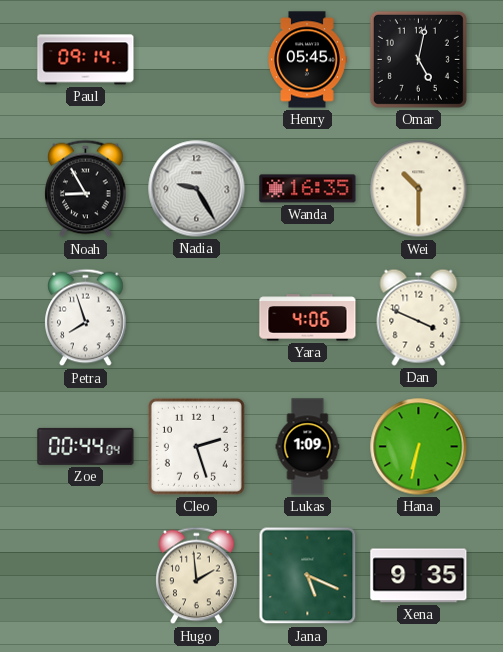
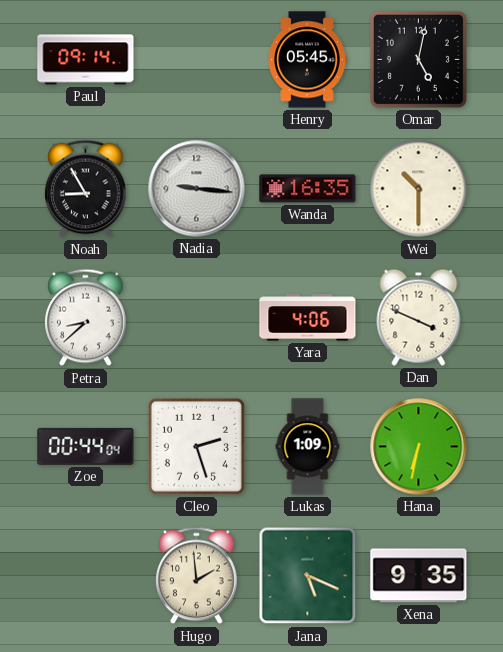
Nadia: 9:25 -> 9:16 (197, 189)
Petra: 7:57 -> 8:38 (86, 318)
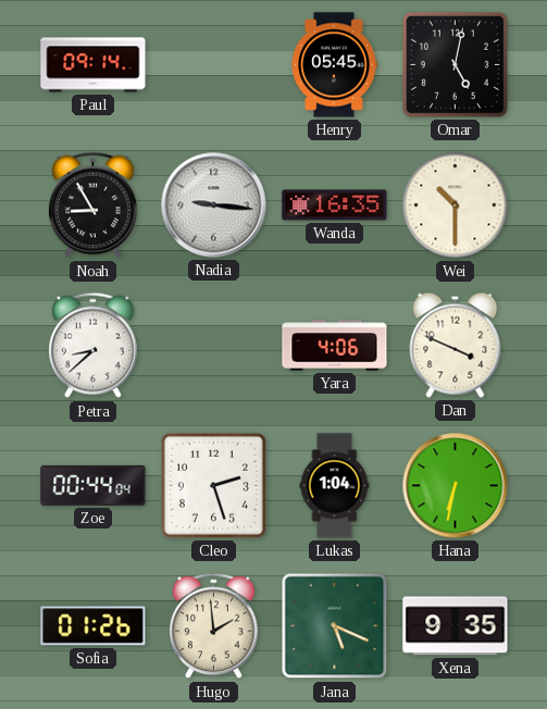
Lukas: 1:09 -> 1:04 (335, 486)
Sofia: none -> 01:26 (94, 626)
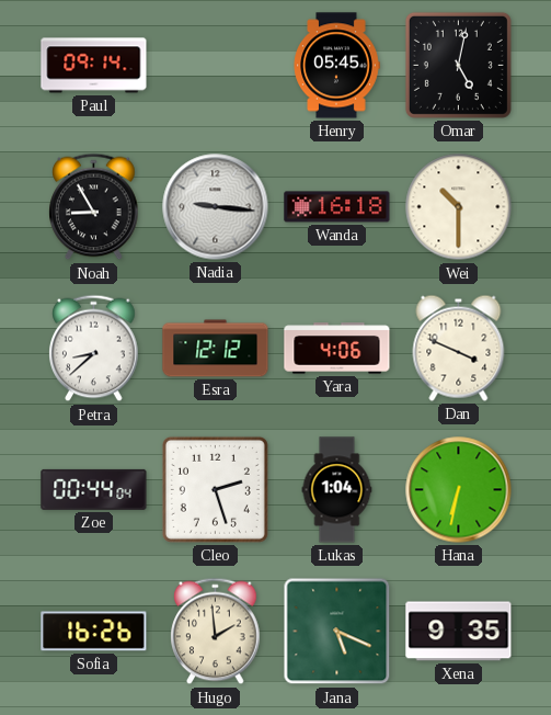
Wanda: 16:35 -> 16:18 (337, 207)
Esra: none -> 12:12 (216, 349)
Sofia: 01:26 -> 16:26 (94, 632)
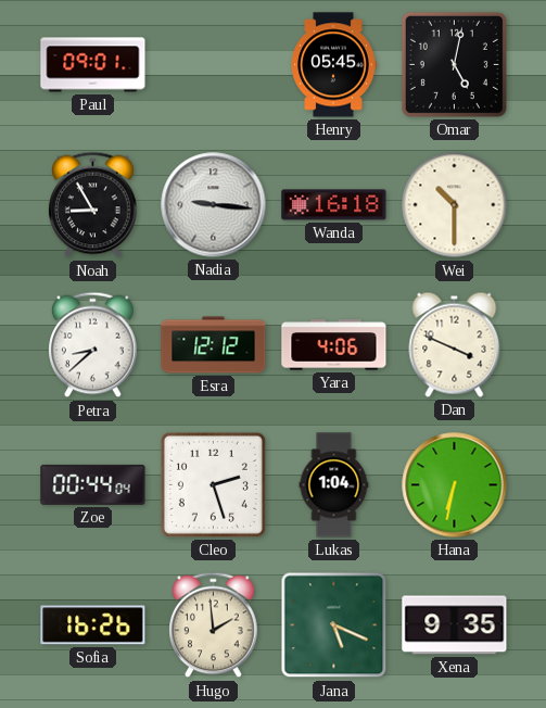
Paul: 09:14 -> 09:01 (93, 65)
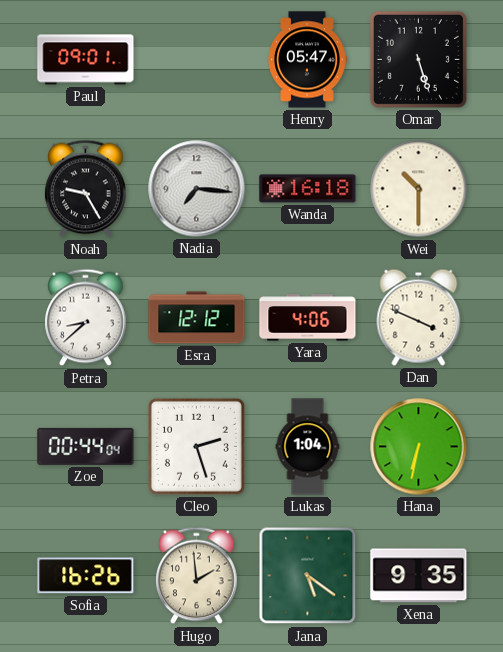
Henry: 05:45 -> 05:47 (307, 60)
Omar: 5:02 -> 5:27 (418, 59)
Noah: 8:55 -> 9:25 (86, 189)
Nadia: 9:16 -> 7:16 (197, 189)
Jana: 5:19 -> 5:21 (308, 576)
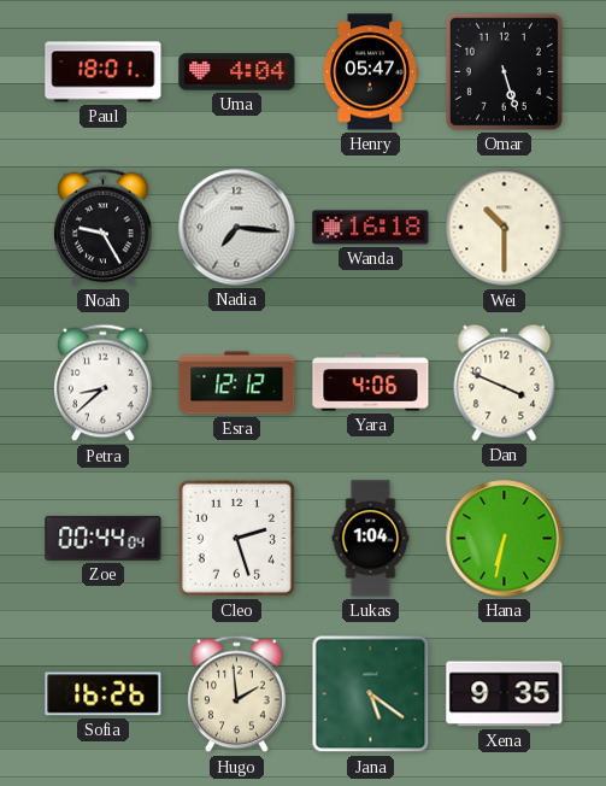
Paul: 09:01 -> 18:01 (104, 72)
Uma: none -> 4:04 (237, 72)
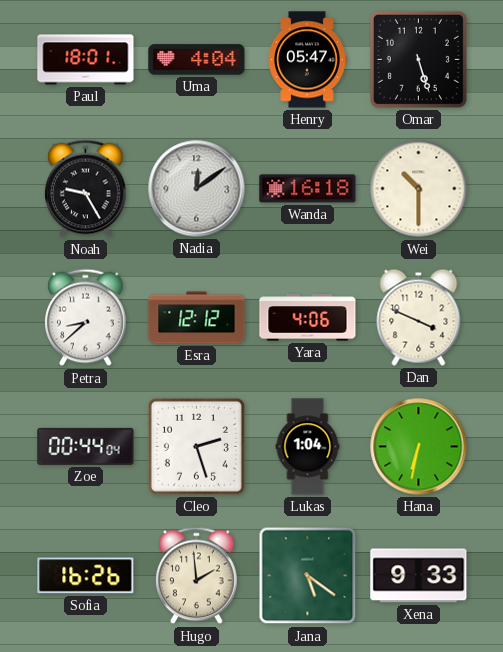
Nadia: 7:16 -> 12:09 (197, 189)
Xena: 9:35 -> 9:33 (419, 576)
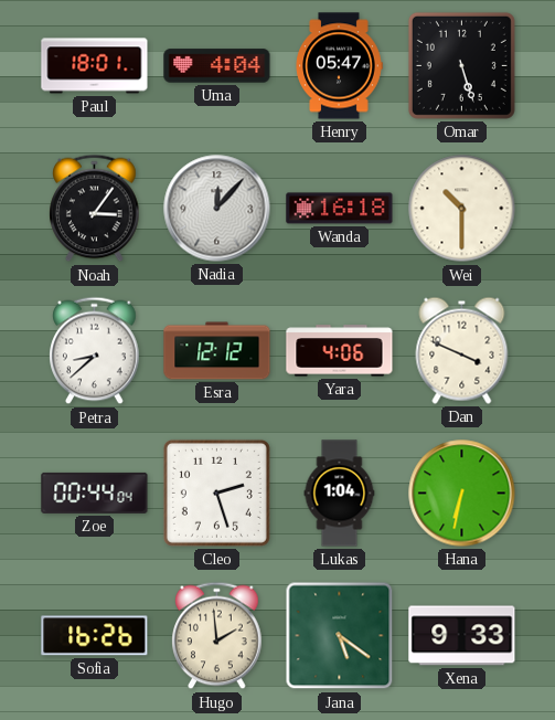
Noah: 9:25 -> 3:06 (95, 209)
Nadia: 12:09 -> 12:07 (217, 209)
